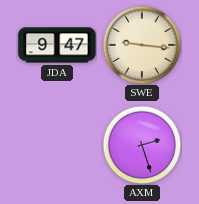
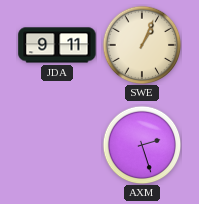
JDA: 9:47 -> 9:11 (57, 45)
SWE: 9:16 -> 1:04 (142, 45)
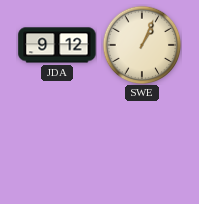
JDA: 9:11 -> 9:12 (57, 45)
AXM: 2:27 -> none (142, 145)
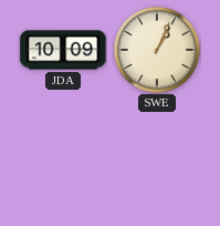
JDA: 9:12 -> 10:09 (63, 50)
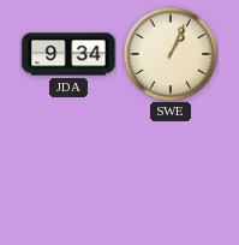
JDA: 10:09 -> 9:34 (68, 54)
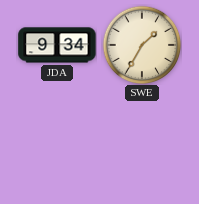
SWE: 1:04 -> 1:35 (142, 45)
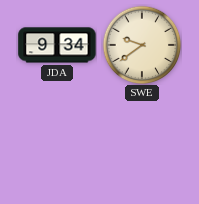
SWE: 1:35 -> 9:39 (142, 45)
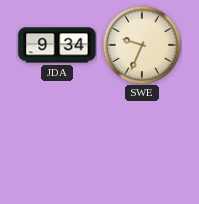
SWE: 9:39 -> 9:34 (142, 45)
